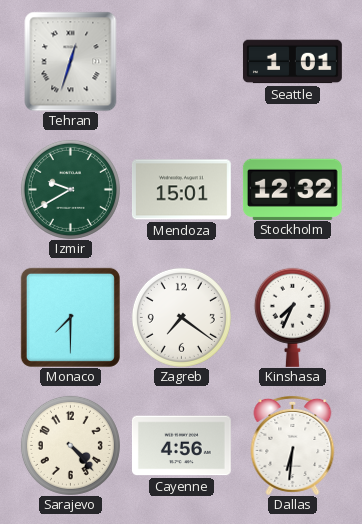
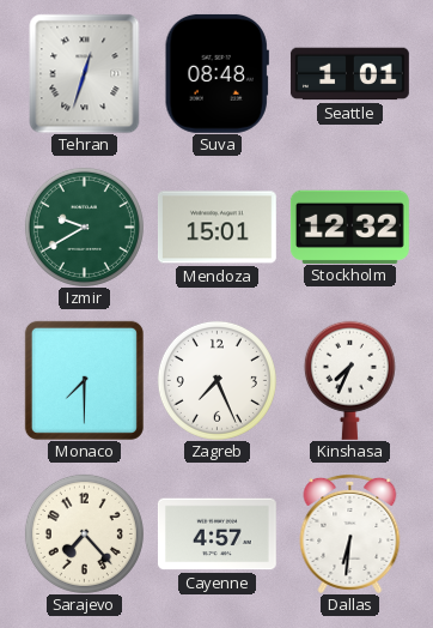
Suva: none -> 08:48 (216, 73)
Zagreb: 7:21 -> 7:26 (216, 380)
Sarajevo: 4:23 -> 7:23 (84, 533)
Cayenne: 4:56 -> 4:57 (216, 535)
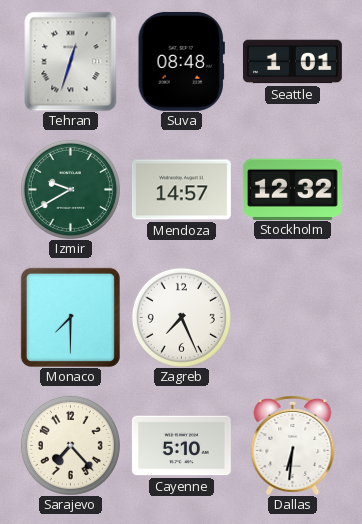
Mendoza: 15:01 -> 14:57 (181, 190)
Kinshasa: 7:34 -> none (349, 380)
Cayenne: 4:57 -> 5:10 (181, 446)
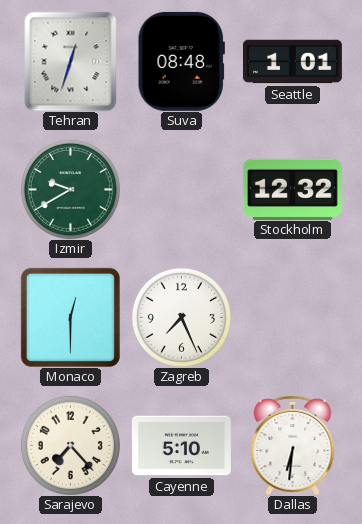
Mendoza: 14:57 -> none (181, 190)
Monaco: 7:30 -> 12:30 (70, 317)
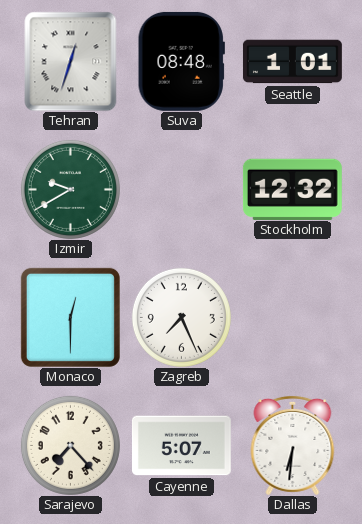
Cayenne: 5:10 -> 5:07 (181, 446)
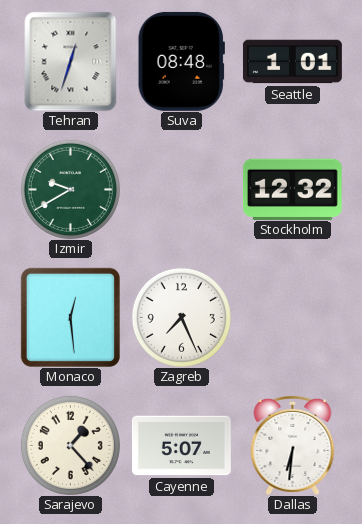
Monaco: 12:30 -> 12:29 (70, 317)
Sarajevo: 7:23 -> 1:23 (70, 445)
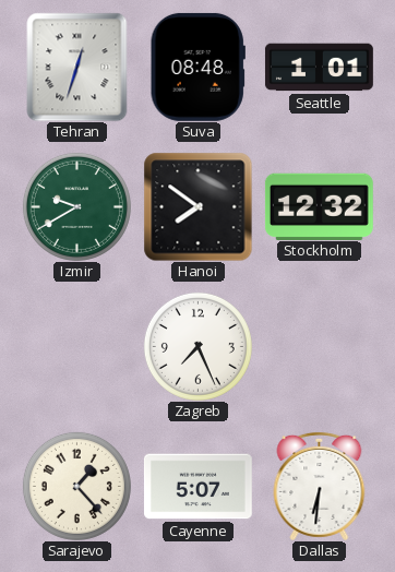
Hanoi: none -> 7:51 (197, 206)
Monaco: 12:29 -> none (70, 317)
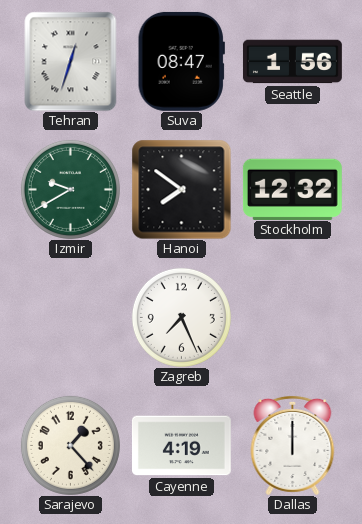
Suva: 08:48 -> 08:47 (181, 61)
Seattle: 1:01 -> 1:56 (292, 62)
Cayenne: 5:07 -> 4:19 (181, 446)
Dallas: 6:31 -> 12:00 (293, 445)
